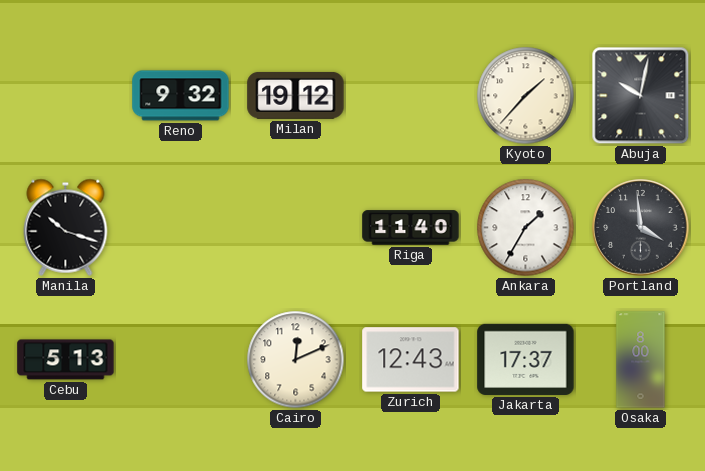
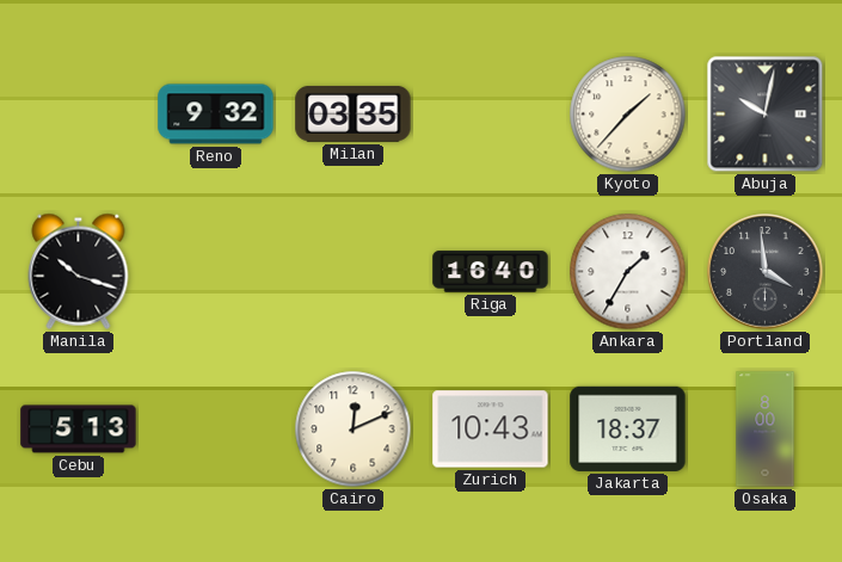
Milan: 19:12 -> 03:35 (354, 113)
Riga: 11:40 -> 16:40 (491, 272)
Zurich: 12:43 -> 10:43 (491, 430)
Jakarta: 17:37 -> 18:37 (628, 428)
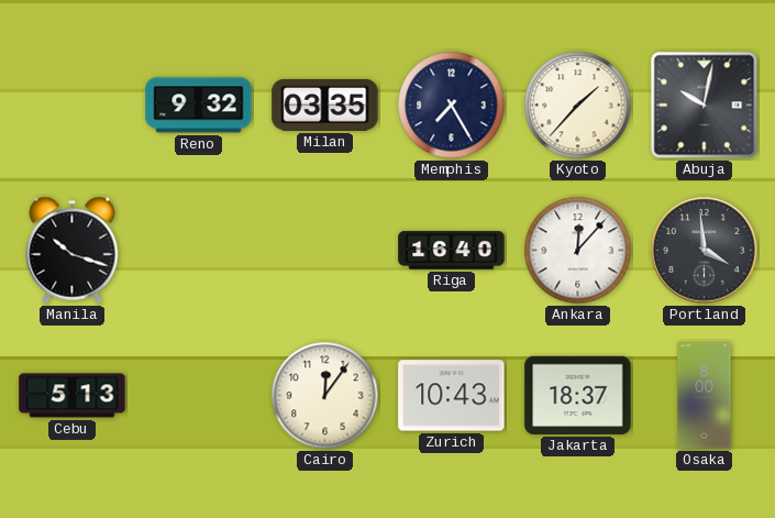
Memphis: none -> 7:25 (452, 106)
Ankara: 1:35 -> 12:07 (578, 251)
Cairo: 12:11 -> 12:06 (325, 396)
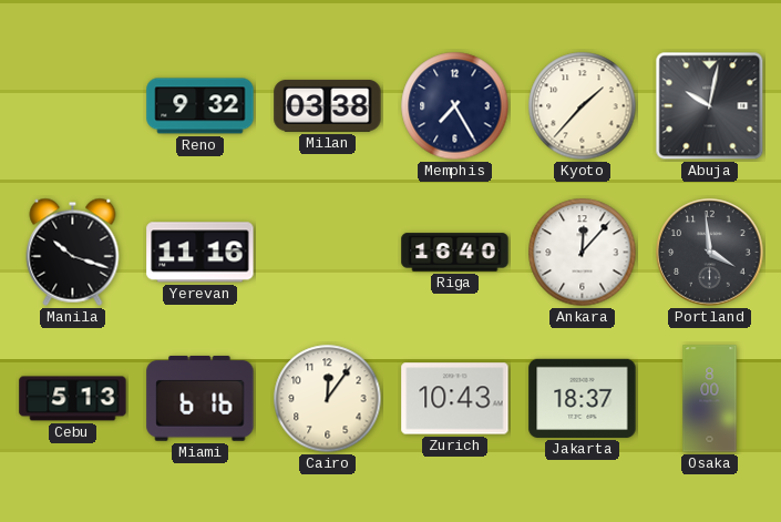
Milan: 03:35 -> 03:38 (328, 105)
Yerevan: none -> 11:16 (201, 253)
Miami: none -> 6:16 (201, 398)
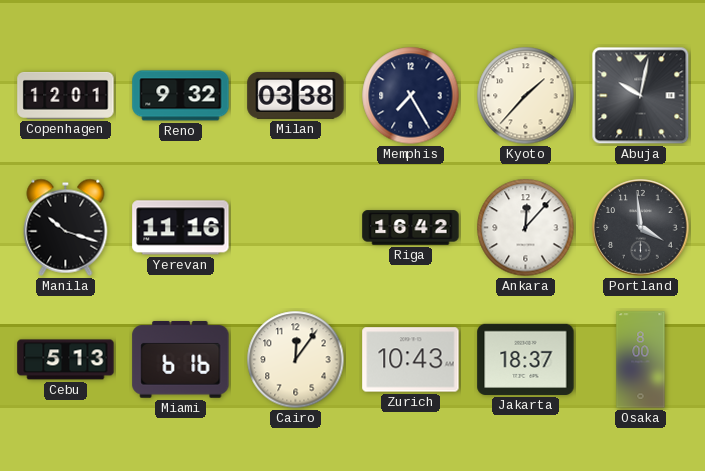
Copenhagen: none -> 12:01 (66, 95)
Riga: 16:40 -> 16:42 (411, 228)
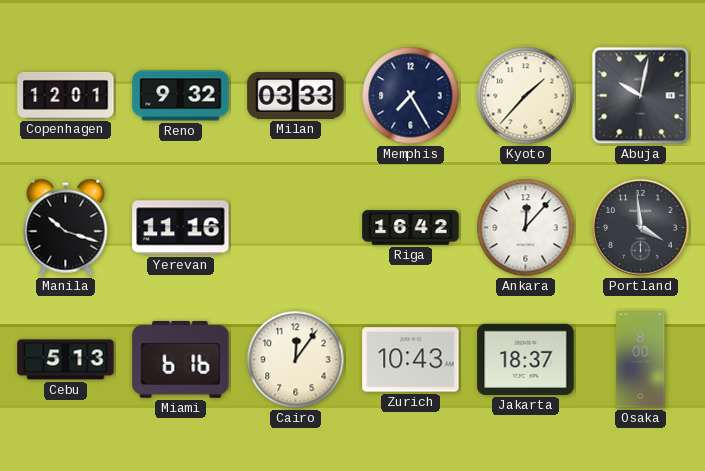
Milan: 03:38 -> 03:33 (296, 95)
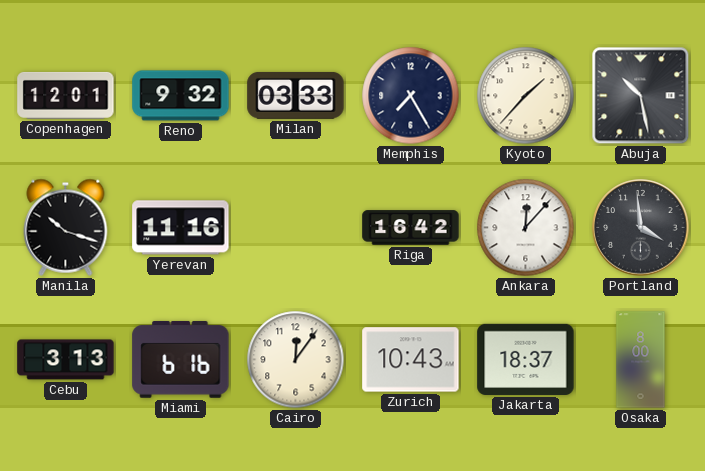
Abuja: 10:02 -> 10:28 (641, 96)
Cebu: 5:13 -> 3:13 (66, 360)
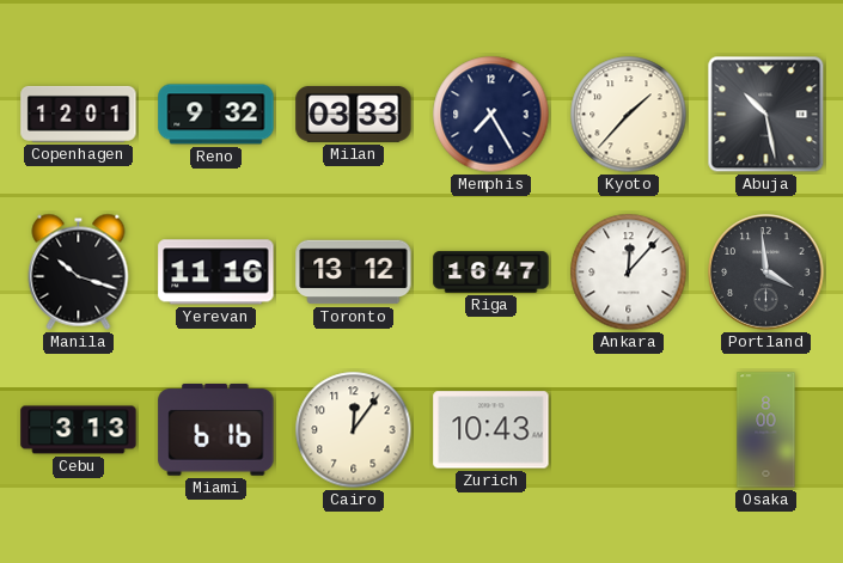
Toronto: none -> 13:12 (354, 273)
Riga: 16:42 -> 16:47 (491, 273)
Jakarta: 18:37 -> none (526, 359)
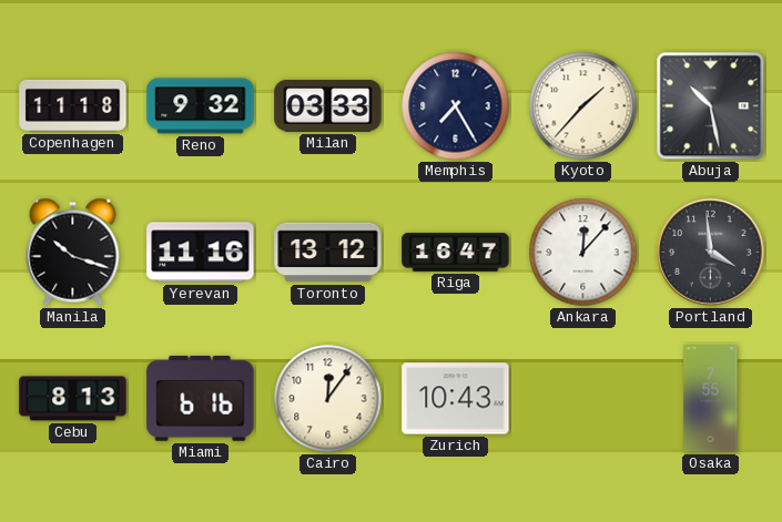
Copenhagen: 12:01 -> 11:18 (73, 105)
Cebu: 3:13 -> 8:13 (73, 399)
Osaka: 8:00 -> 7:55 (711, 399)
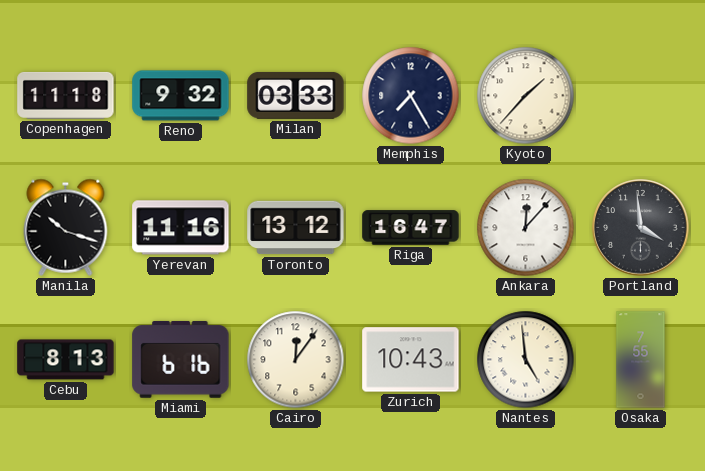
Abuja: 10:28 -> none (711, 106)
Nantes: none -> 4:59 (526, 360)
